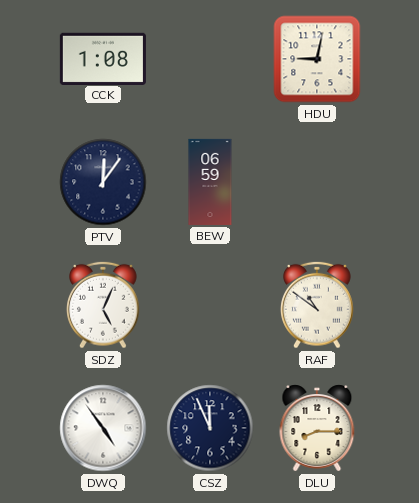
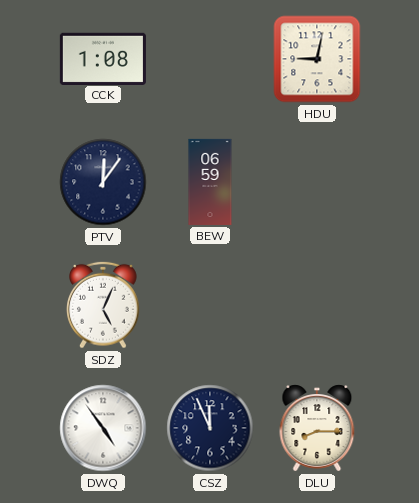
RAF: 10:51 -> none (318, 305)
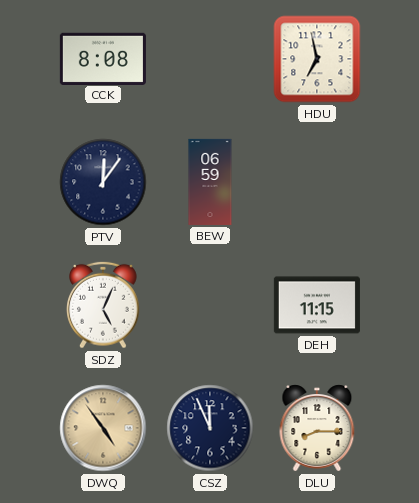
CCK: 1:08 -> 8:08 (103, 58)
HDU: 9:02 -> 6:58 (317, 59)
DEH: none -> 11:15 (317, 305)
DWQ dial: white -> champagne (103, 428)
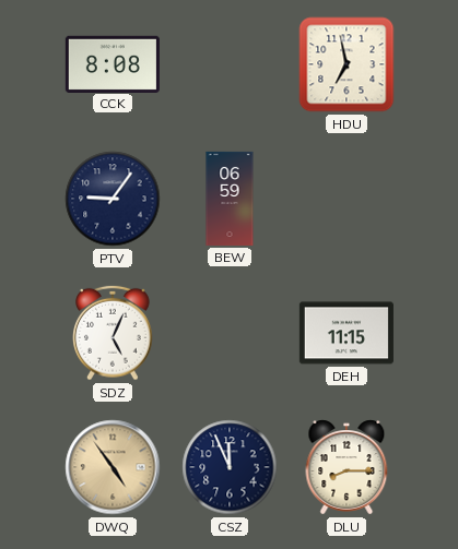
PTV: 12:06 -> 9:06 (113, 199)
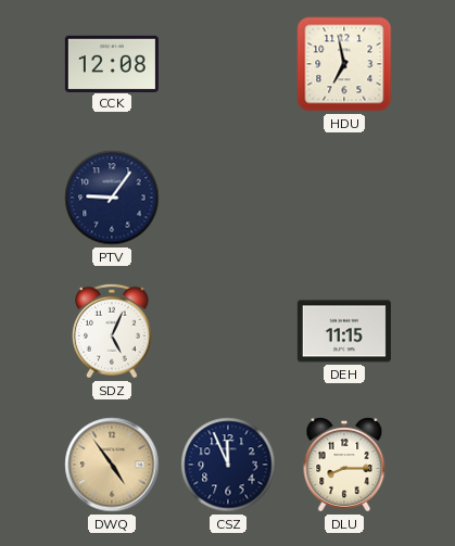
CCK: 8:08 -> 12:08 (112, 63)
BEW: 06:59 -> none (230, 199)
